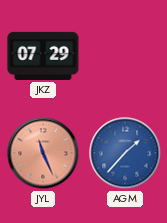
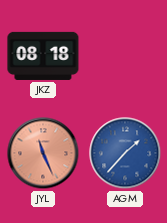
JKZ: 07:29 -> 08:18 (43, 56)
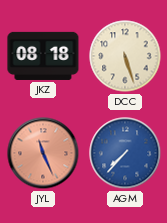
DCC: none -> 5:27 (125, 56)
AGM: 1:37 -> 7:37 (125, 153)
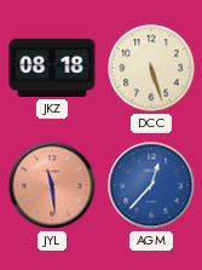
JYL: 11:26 -> 11:29 (52, 185)
AGM: 7:37 -> 12:37 (151, 185)
